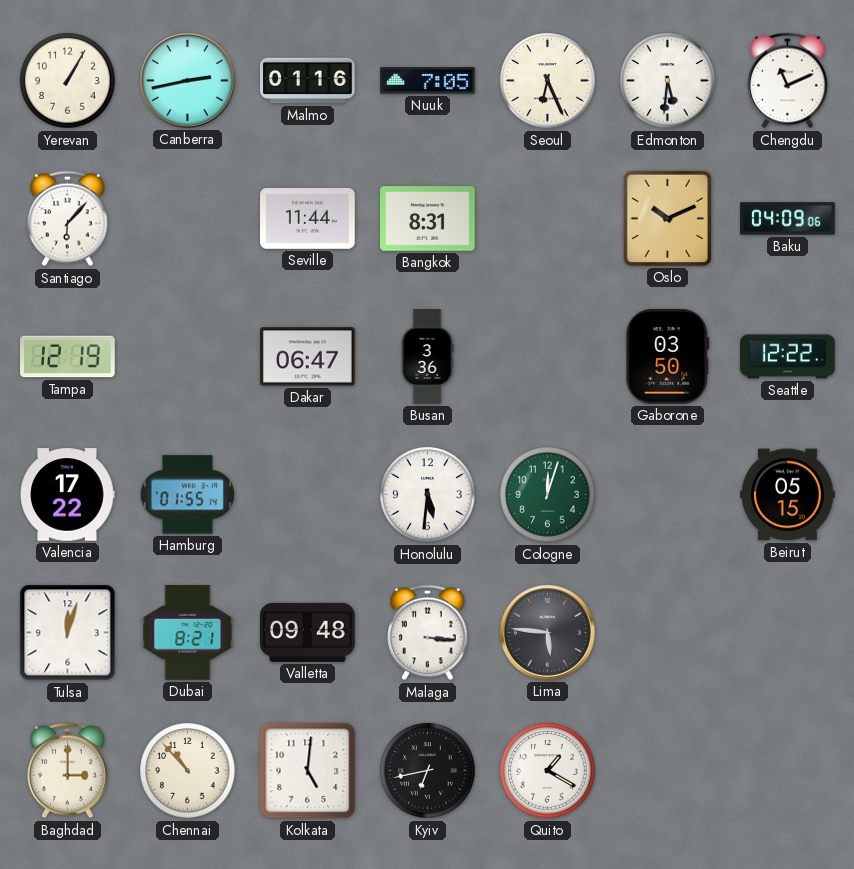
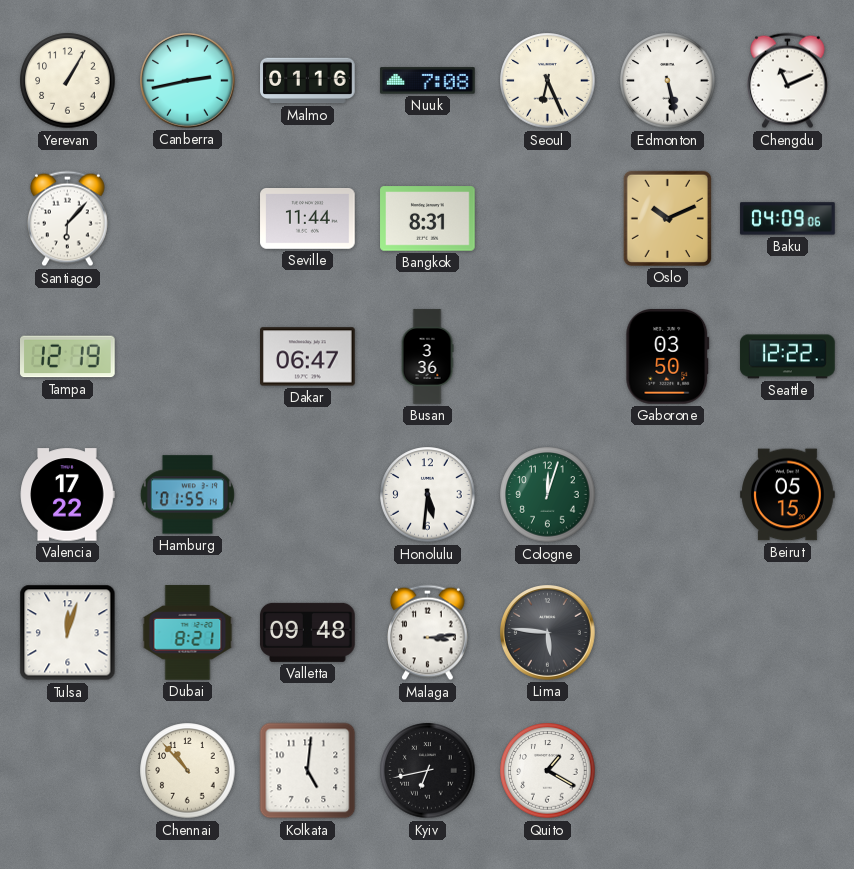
Nuuk: 7:05 -> 7:08 (428, 81)
Edmonton: 5:31 -> 5:28 (668, 81)
Malaga: 3:16 -> 3:14 (428, 633)
Baghdad: 3:00 -> none (68, 771)
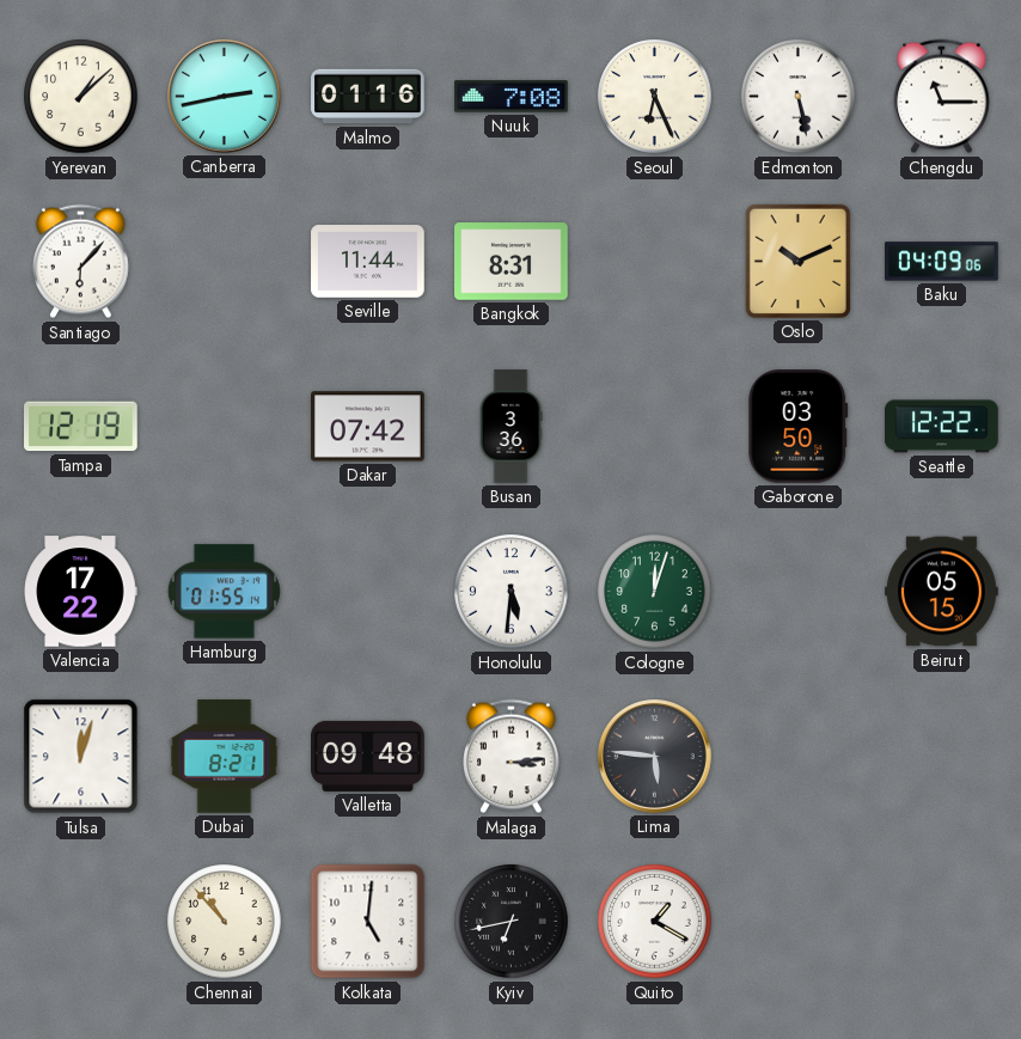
Yerevan: 1:05 -> 1:08 (81, 97)
Chengdu: 11:11 -> 11:15 (942, 97)
Dakar: 06:47 -> 07:42 (368, 427)
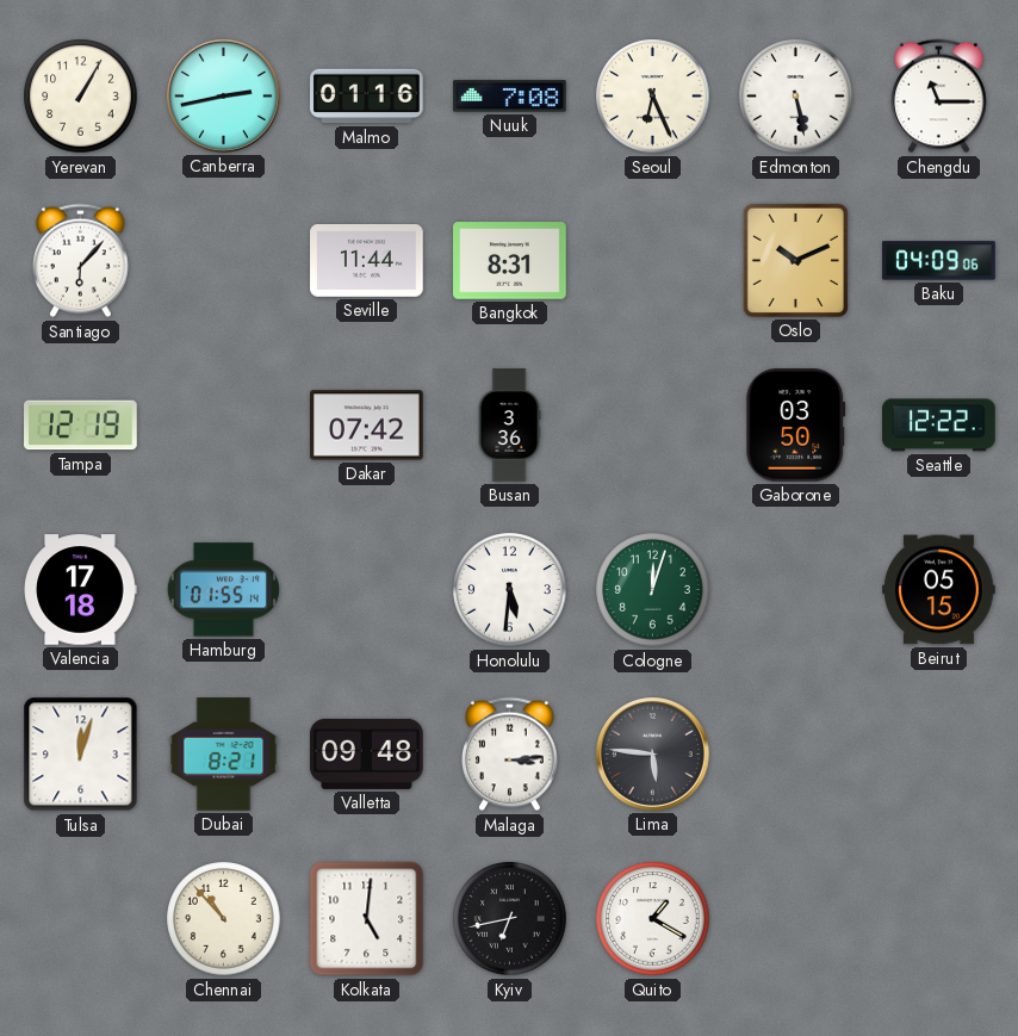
Yerevan: 1:08 -> 1:05 (81, 97)
Valencia: 17:22 -> 17:18 (80, 590)
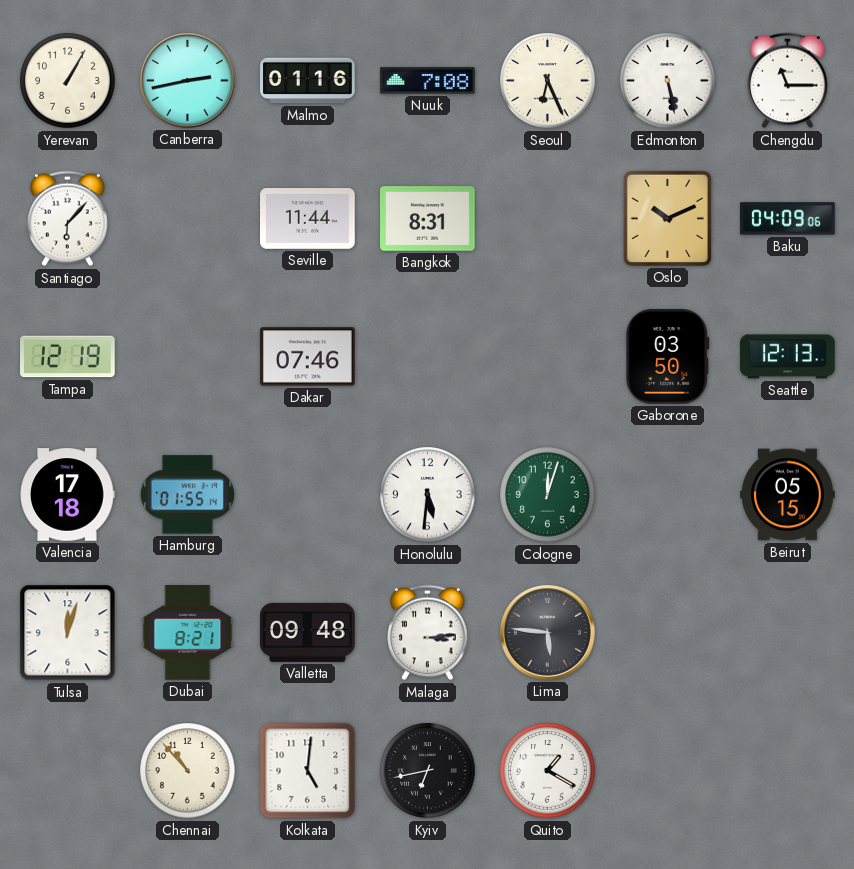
Dakar: 07:42 -> 07:46 (308, 357)
Busan: 3:36 -> none (509, 426)
Seattle: 12:22 -> 12:13 (788, 357)
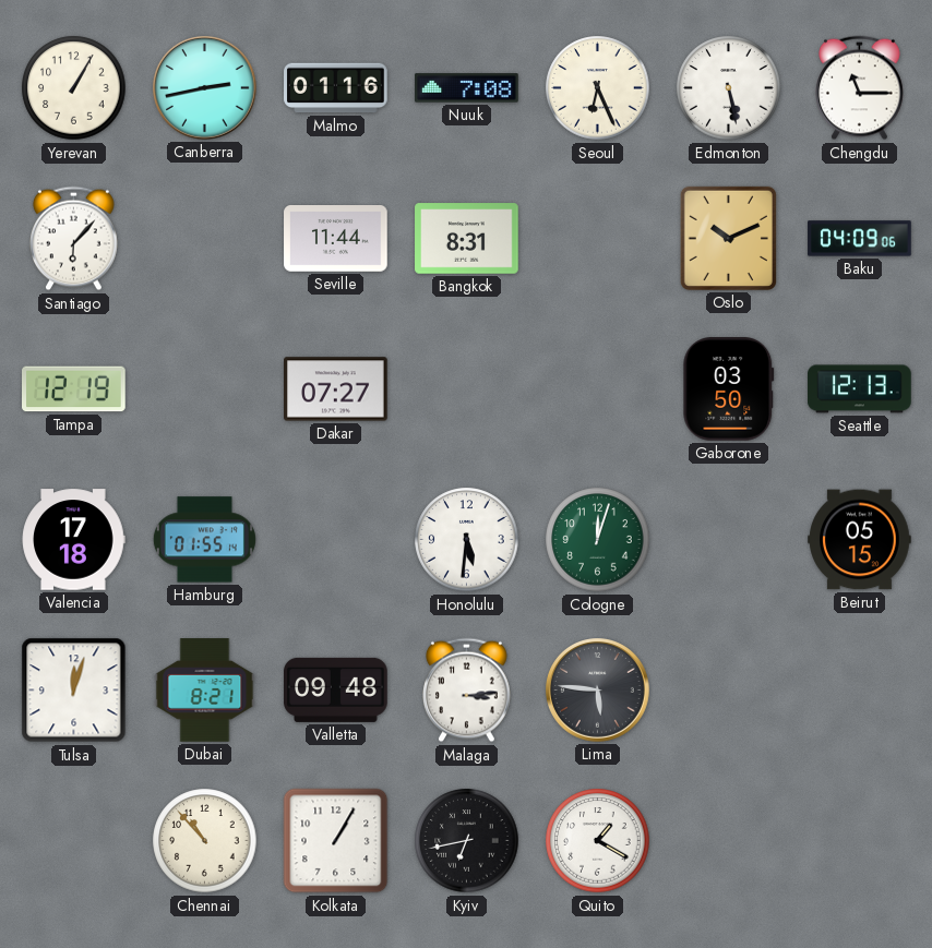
Dakar: 07:46 -> 07:27 (336, 389)
Kolkata: 5:01 -> 1:05 (336, 841)
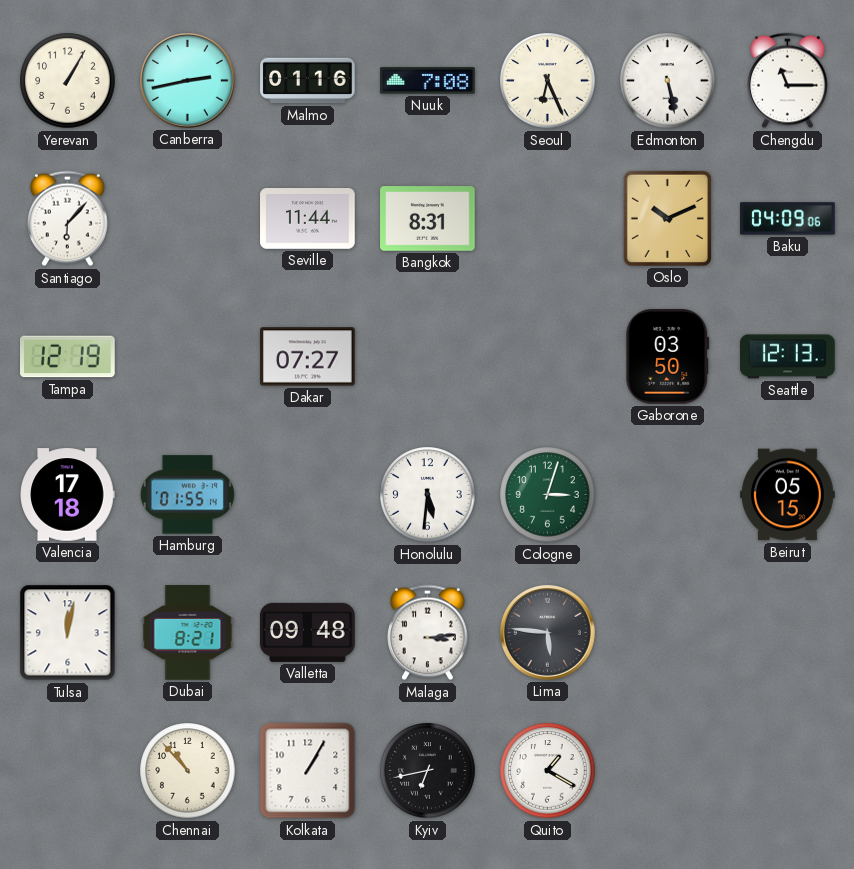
Cologne: 12:03 -> 3:03 (548, 495)
Tulsa: 12:03 -> 12:02 (68, 633)
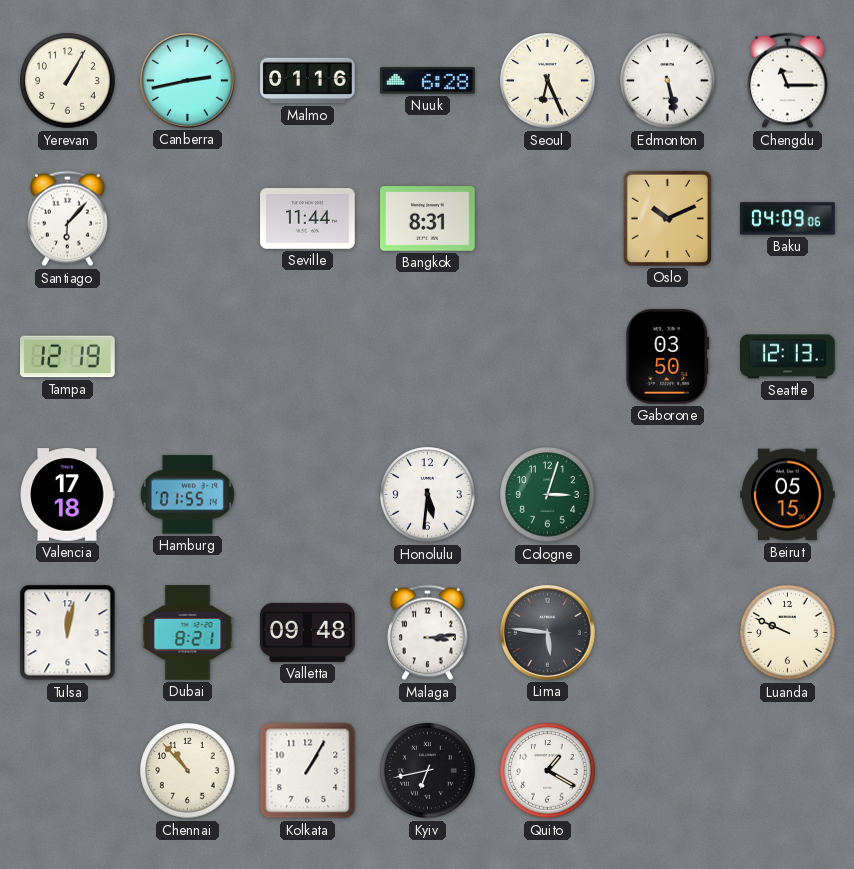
Nuuk: 7:08 -> 6:28 (428, 81)
Dakar: 07:27 -> none (308, 357)
Luanda: none -> 9:49 (788, 633)
